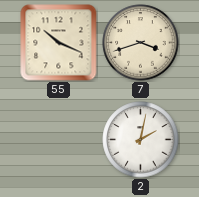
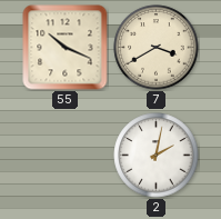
7: 3:42 -> 3:40 (157, 48)
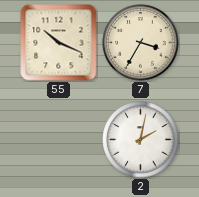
7: 3:40 -> 3:35 (141, 43)
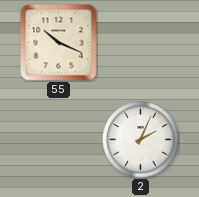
7: 3:35 -> none (141, 43)
2: 2:02 -> 2:04 (141, 140)
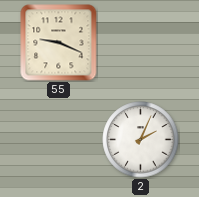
55: 10:19 -> 9:19 (59, 43)
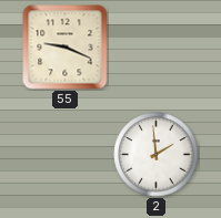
2: 2:04 -> 1:59 (157, 155)
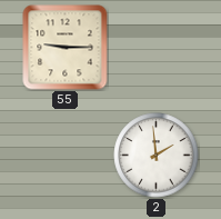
55: 9:19 -> 9:15 (66, 48)
